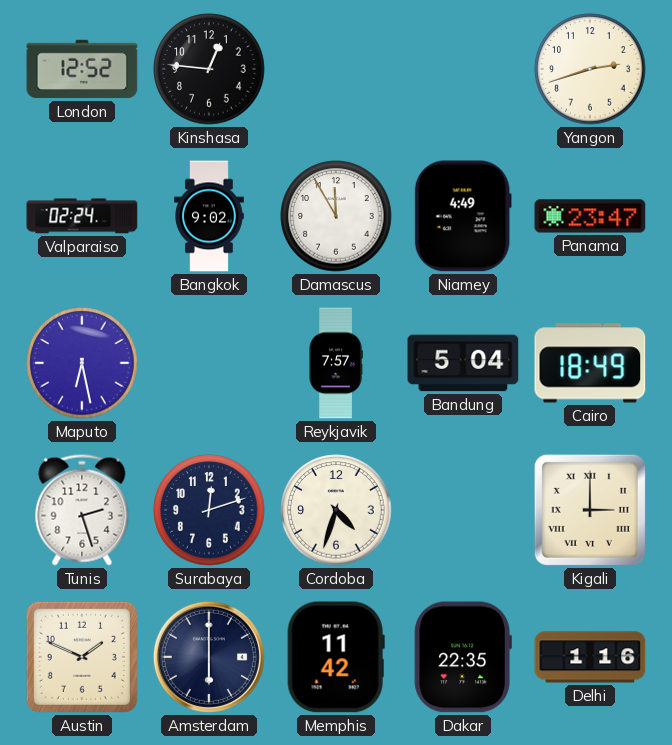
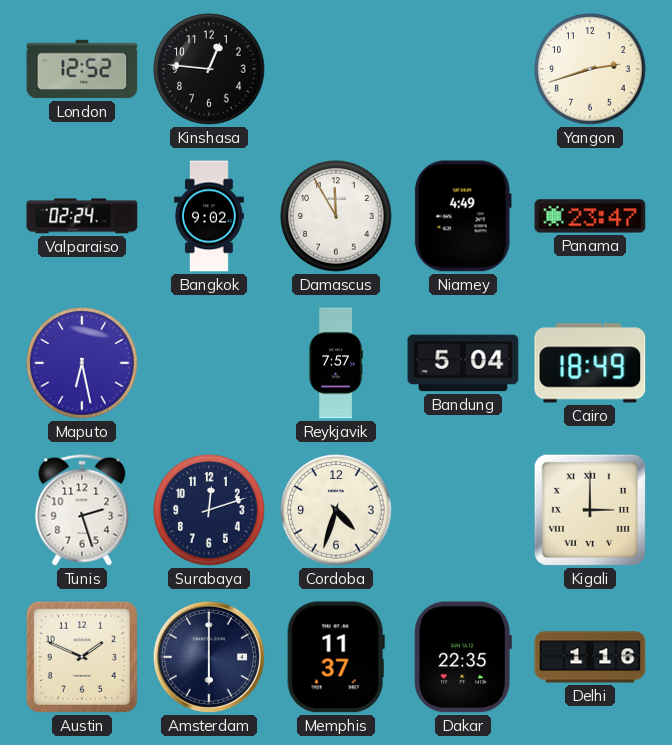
Memphis: 11:42 -> 11:37 (336, 657)
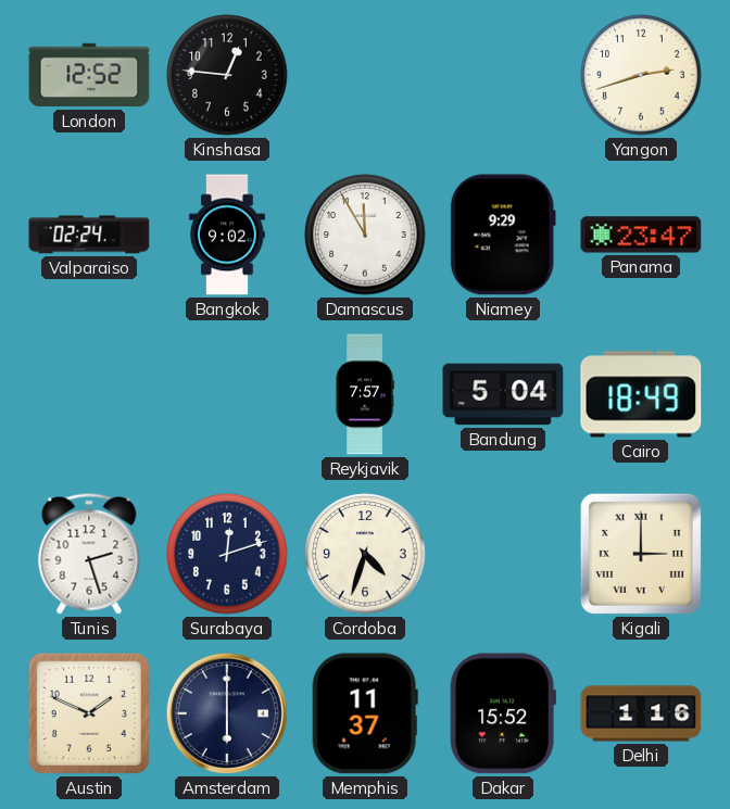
Niamey: 4:49 -> 9:29 (503, 235)
Maputo: 6:28 -> none (82, 363)
Dakar: 22:35 -> 15:52 (503, 713)
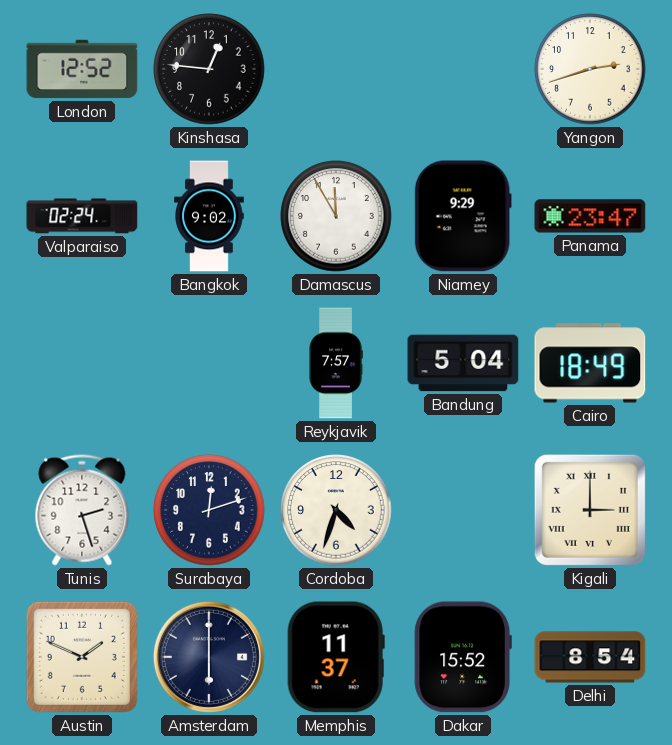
Delhi: 1:16 -> 8:54 (590, 657)
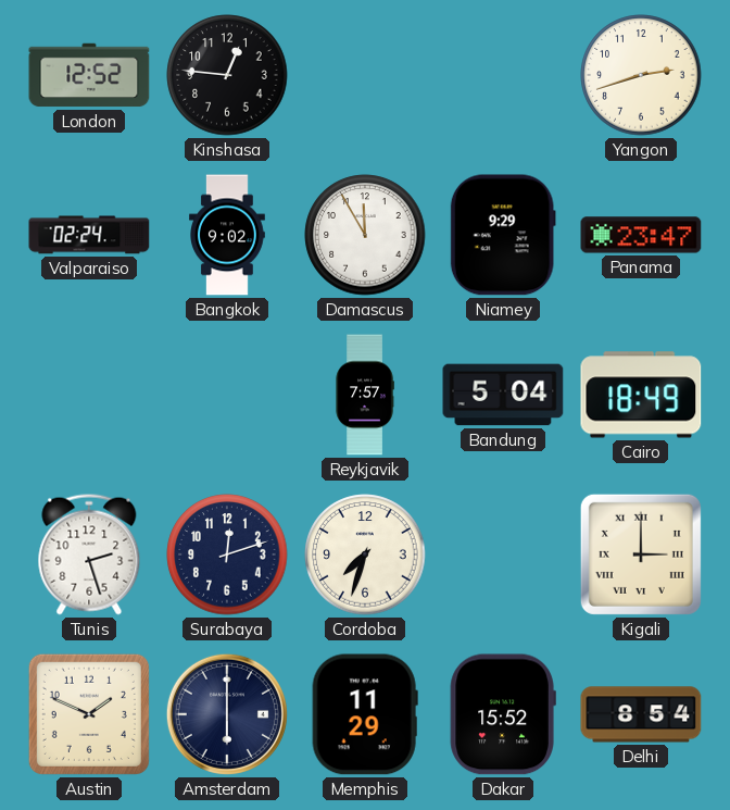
Cordoba: 4:33 -> 7:33 (365, 554)
Memphis: 11:37 -> 11:29 (365, 714)
